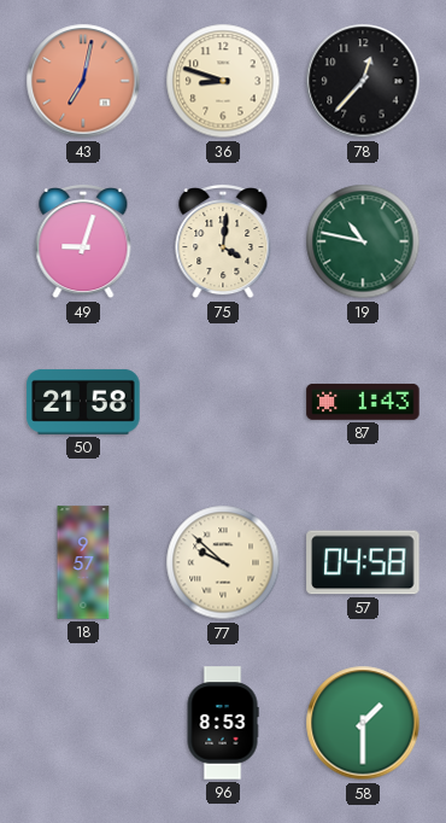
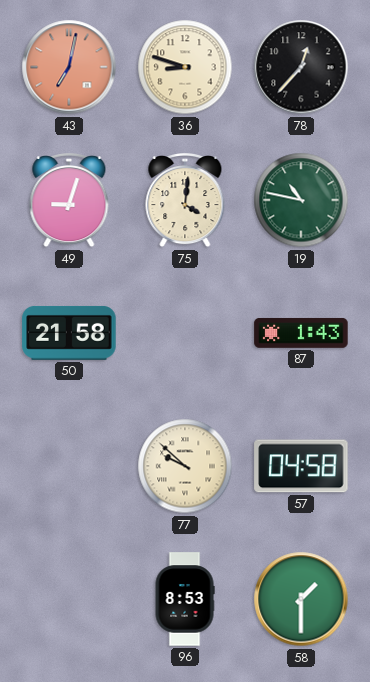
18: 9:57 -> none (83, 562)
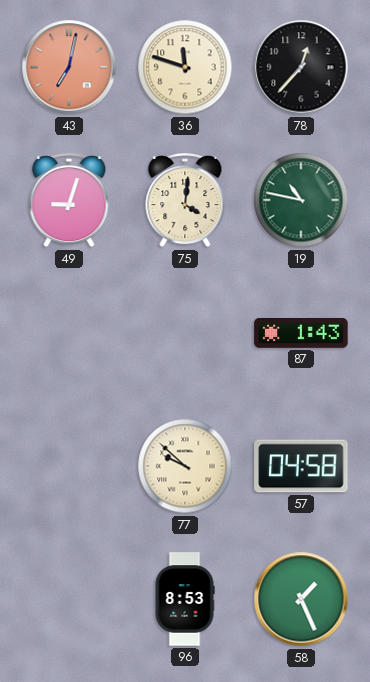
36: 8:48 -> 11:48 (185, 67)
50: 21:58 -> none (69, 333)
58: 1:30 -> 1:26 (301, 599)
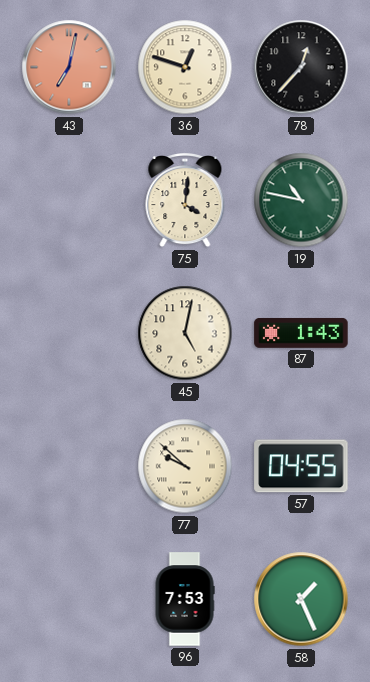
36: 11:48 -> 12:48 (185, 67)
49: 9:03 -> none (69, 201)
45: none -> 5:02 (185, 333)
57: 04:58 -> 04:55 (301, 466)
96: 8:53 -> 7:53 (185, 599)
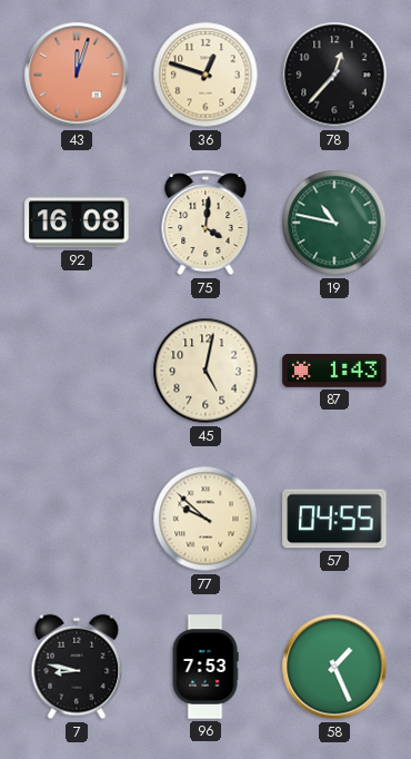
43: 7:02 -> 12:03 (77, 75)
92: none -> 16:08 (77, 223)
7: none -> 8:47 (77, 667)
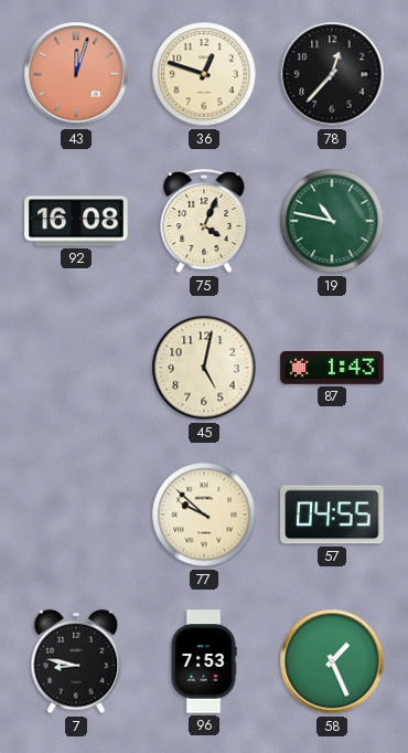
75: 4:01 -> 4:04 (204, 222)
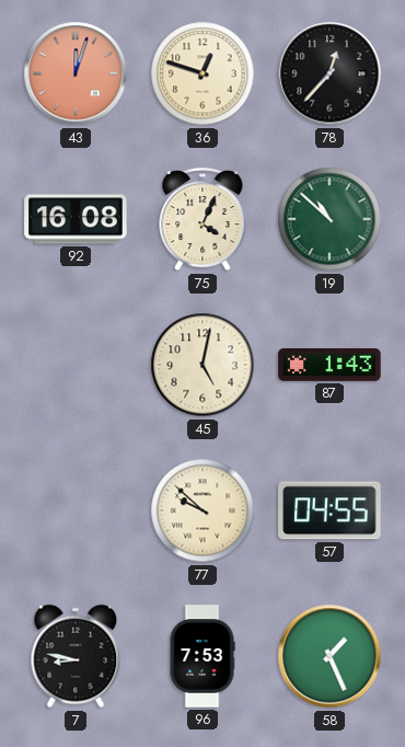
19: 10:47 -> 10:52 (329, 219)
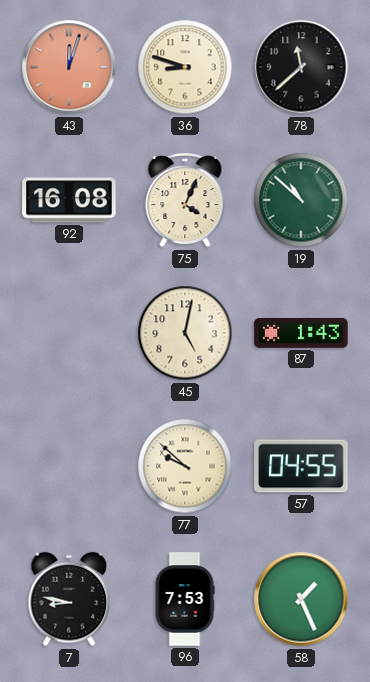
36: 12:48 -> 8:48 (185, 67)
78: 12:37 -> 11:38 (301, 67)
